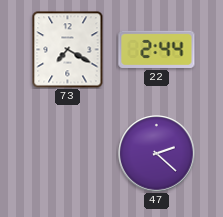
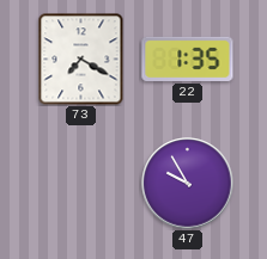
22: 2:44 -> 1:35 (188, 58)
47: 2:22 -> 9:55 (188, 184)
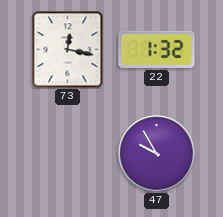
73: 7:20 -> 12:17 (68, 49)
22: 1:35 -> 1:32 (157, 49)
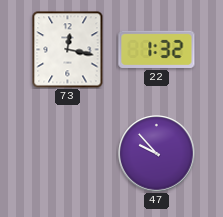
47: 9:55 -> 9:53 (157, 154)
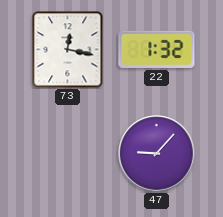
47: 9:53 -> 9:07 (157, 154)
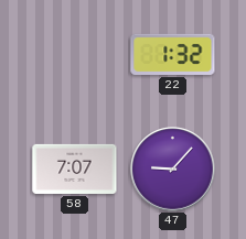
73: 12:17 -> none (68, 49)
58: none -> 7:07 (75, 169)
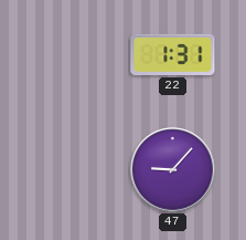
22: 1:32 -> 1:31 (173, 54)
58: 7:07 -> none (75, 169)
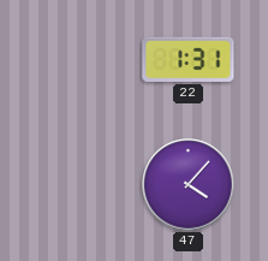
47: 9:07 -> 4:07 (189, 185)
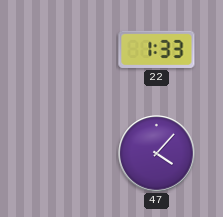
22: 1:31 -> 1:33 (157, 49)
